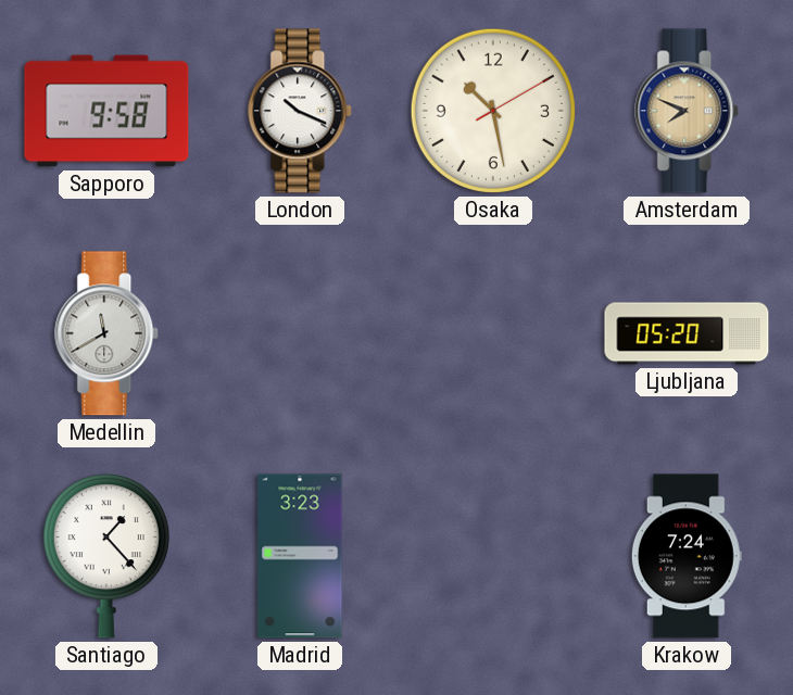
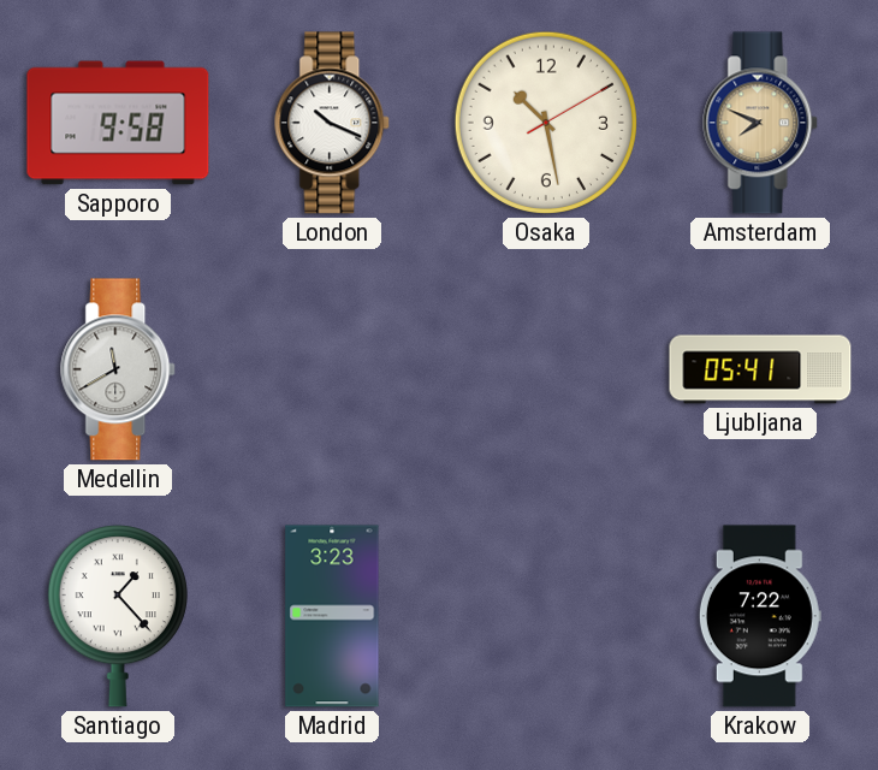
Ljubljana: 05:20 -> 05:41 (760, 369)
Krakow: 7:24 -> 7:22 (760, 616)
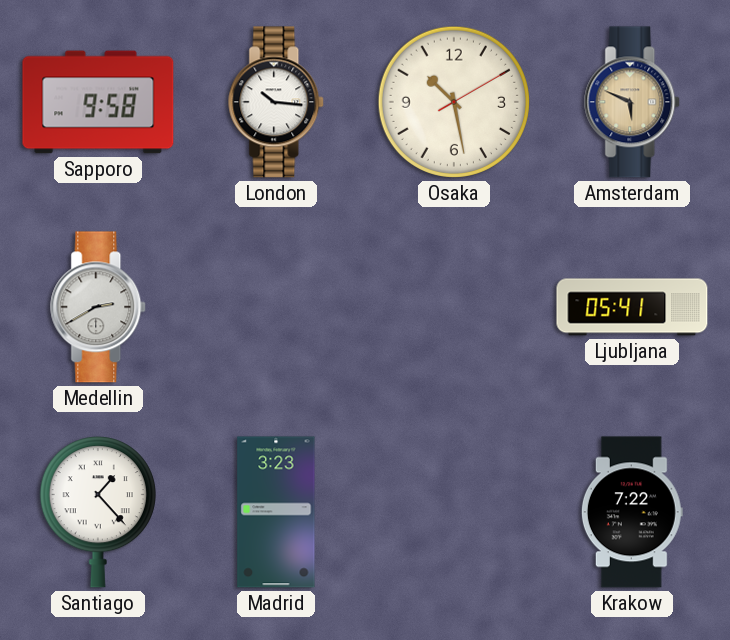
London: 10:19 -> 10:16 (277, 102)
Amsterdam: 7:49 -> 5:49 (633, 102)
Medellin: 11:40 -> 2:40 (99, 307)
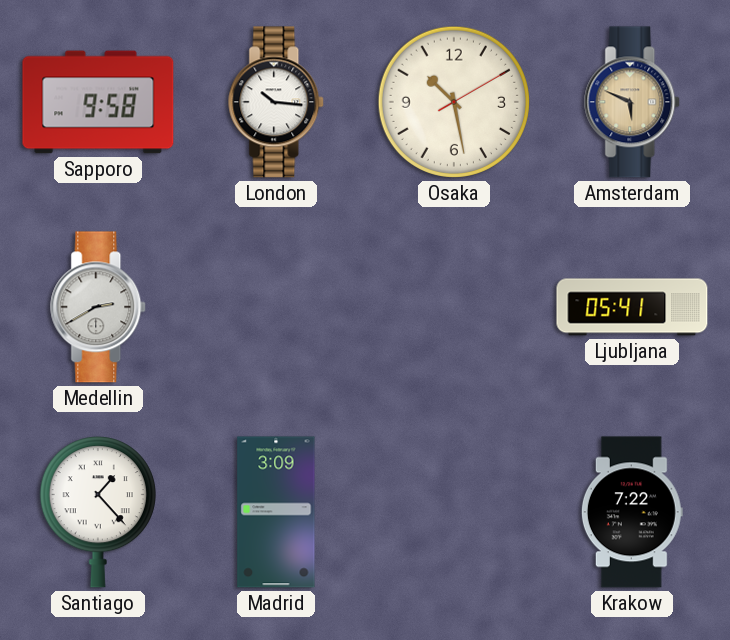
Madrid: 3:23 -> 3:09 (276, 512)
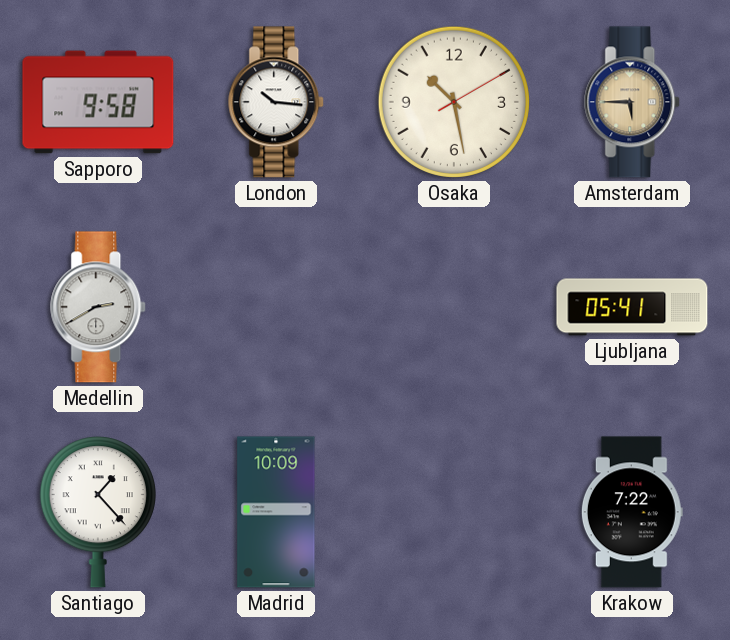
Amsterdam: 5:49 -> 5:45 (633, 102)
Madrid: 3:09 -> 10:09 (276, 512)
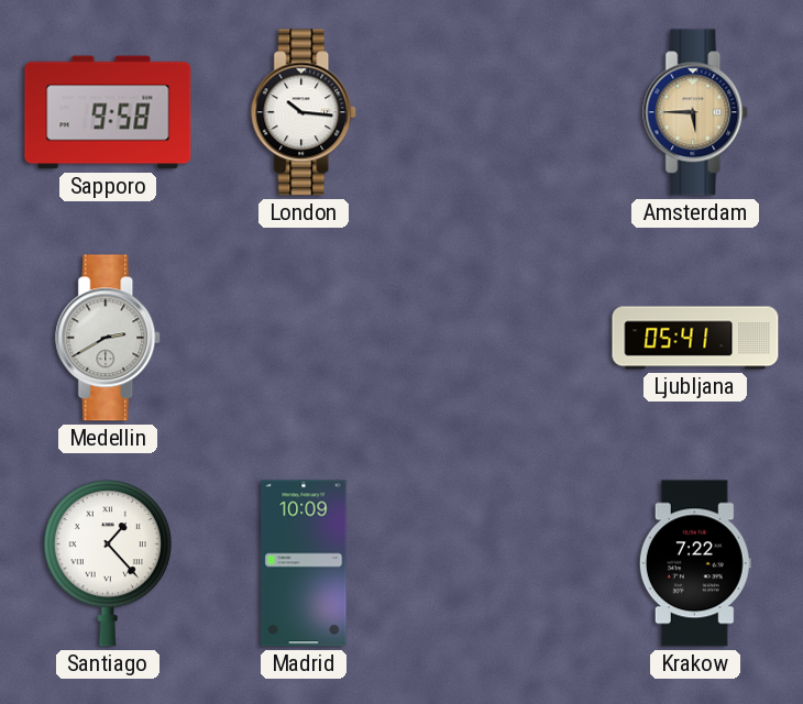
Osaka: 10:28 -> none (454, 102)
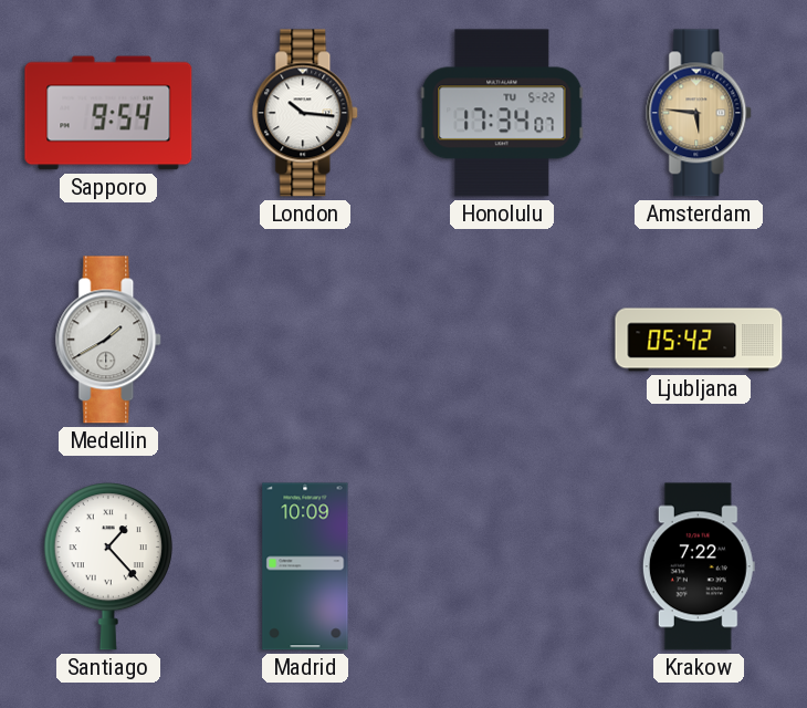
Sapporo: 9:58 -> 9:54 (108, 113)
Honolulu: none -> 17:34 (502, 113)
Amsterdam: 5:45 -> 5:46 (700, 113)
Medellin: 2:40 -> 1:40 (109, 340)
Ljubljana: 05:41 -> 05:42 (699, 340)
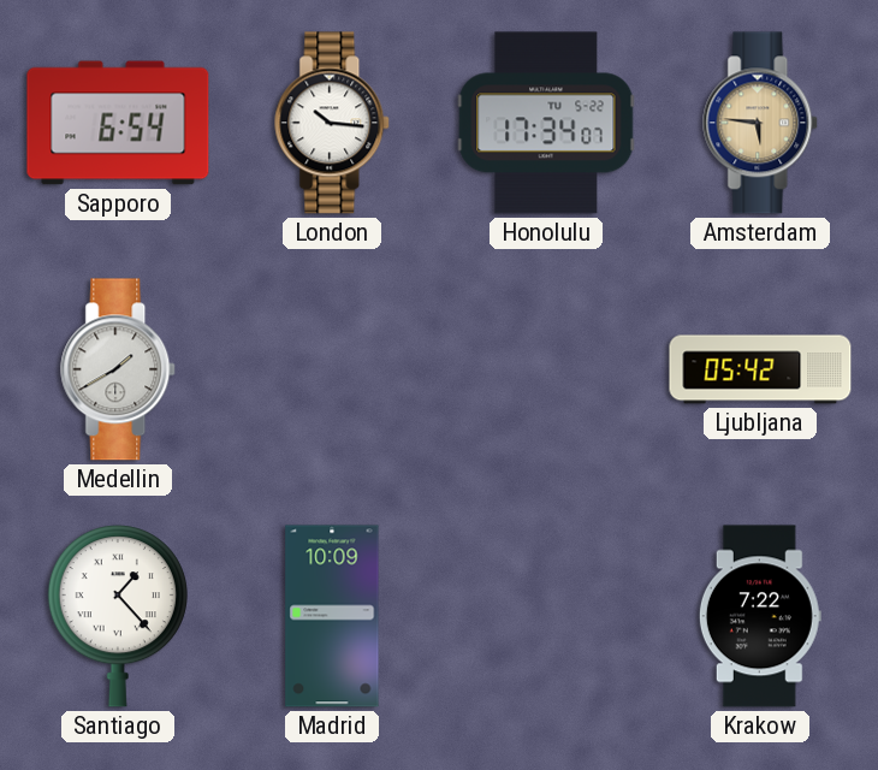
Sapporo: 9:54 -> 6:54 (118, 123)
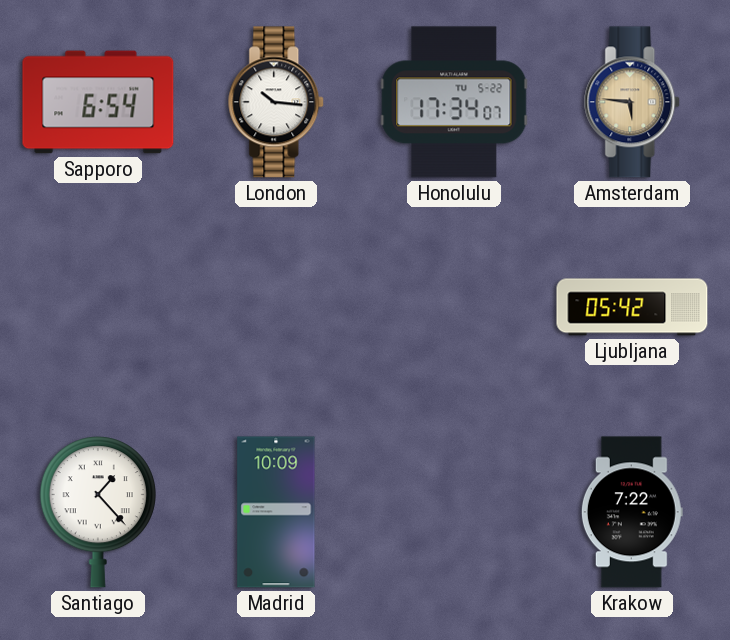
Medellin: 1:40 -> none (119, 369)
